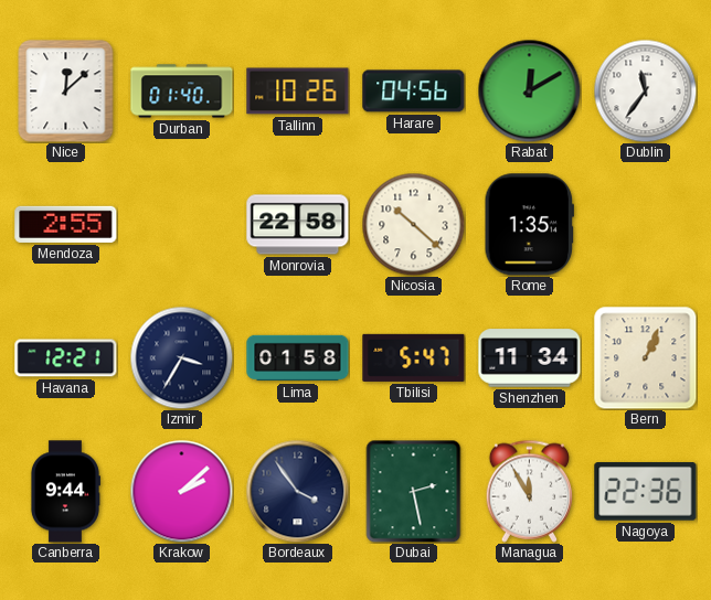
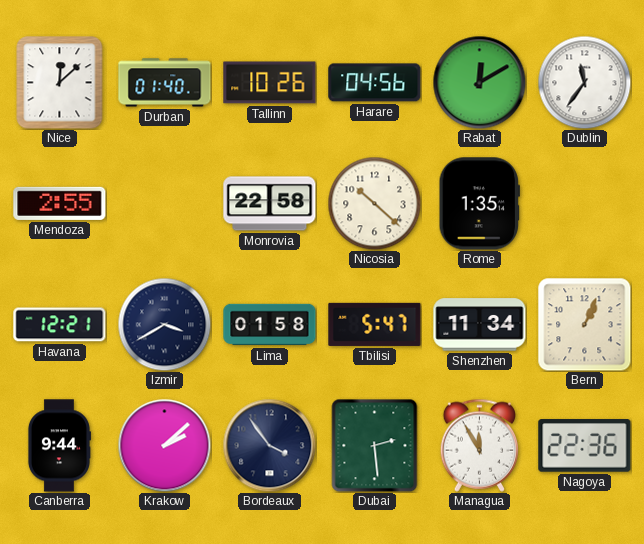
Izmir: 3:35 -> 3:40 (164, 324)
Dubai: 2:28 -> 2:29 (375, 445)
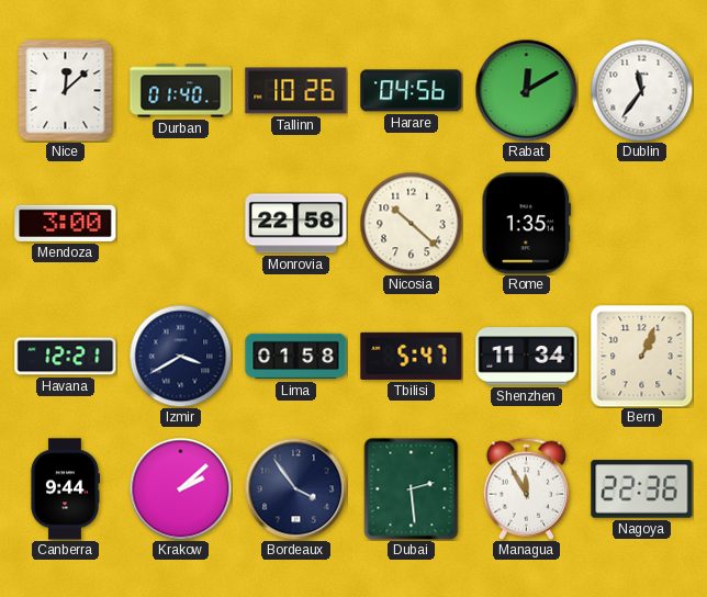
Mendoza: 2:55 -> 3:00 (66, 223)
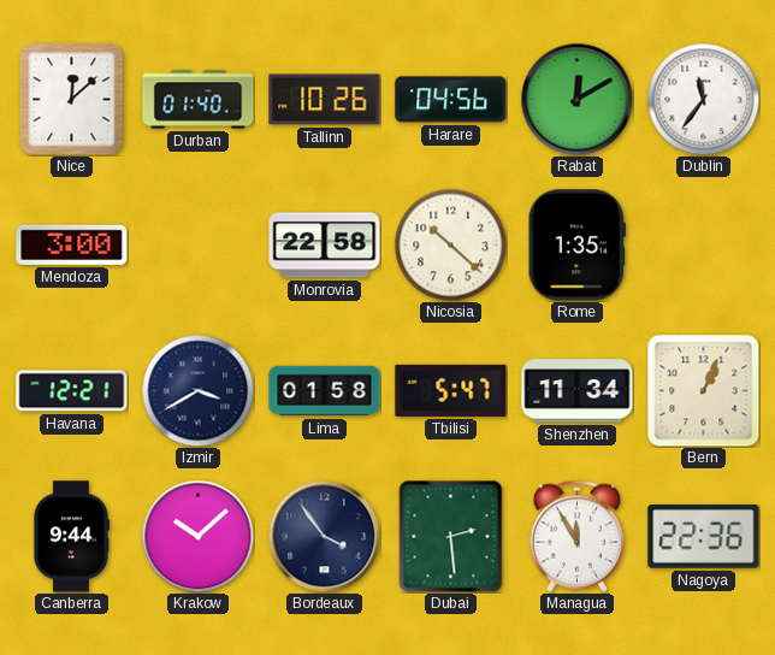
Krakow: 2:08 -> 10:08 (197, 536)
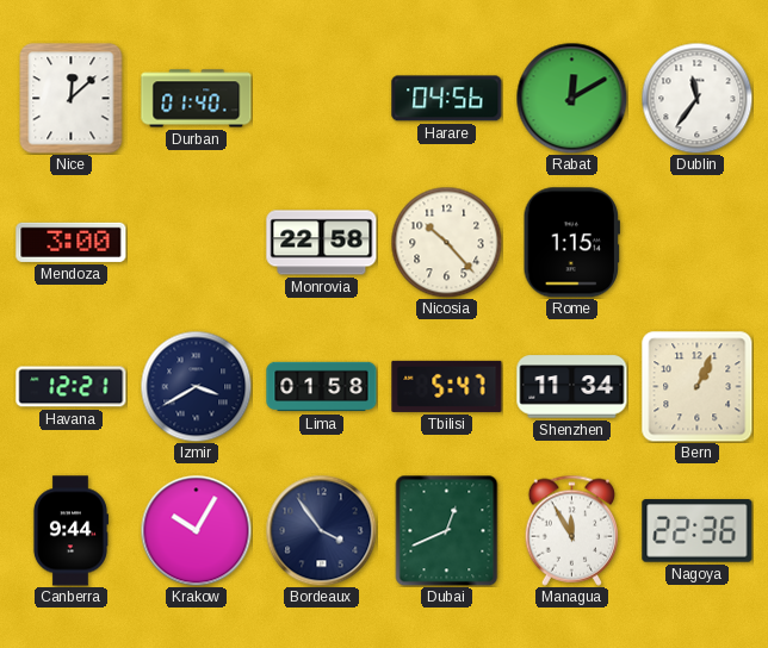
Tallinn: 10:26 -> none (325, 100)
Nicosia: 10:22 -> 10:23 (446, 242)
Rome: 1:35 -> 1:15 (571, 243)
Krakow: 10:08 -> 10:05 (196, 530)
Dubai: 2:29 -> 12:41 (447, 530)
